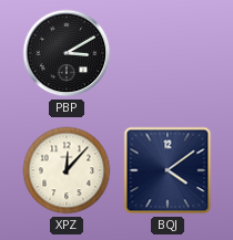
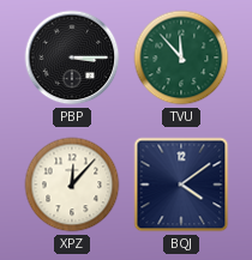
PBP: 3:10 -> 3:15 (72, 58)
TVU: none -> 11:53 (181, 58)
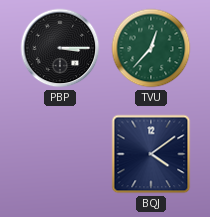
TVU: 11:53 -> 12:37 (151, 48)
XPZ: 12:07 -> none (72, 185)
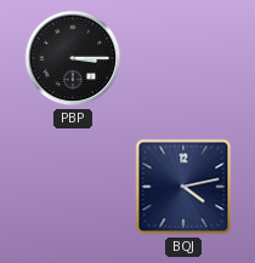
TVU: 12:37 -> none (151, 48)
BQJ: 4:09 -> 4:13 (183, 187)
